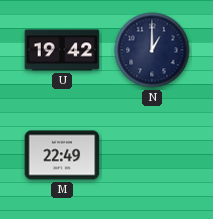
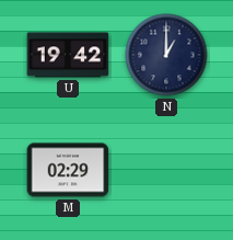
M: 22:49 -> 02:29 (68, 170)
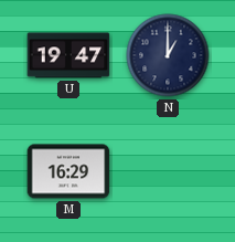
U: 19:42 -> 19:47 (68, 55)
M: 02:29 -> 16:29 (68, 171)
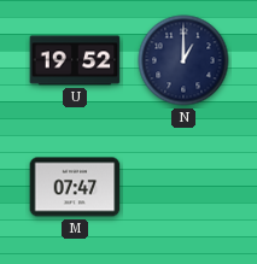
U: 19:47 -> 19:52 (75, 60)
M: 16:29 -> 07:47 (75, 187)
